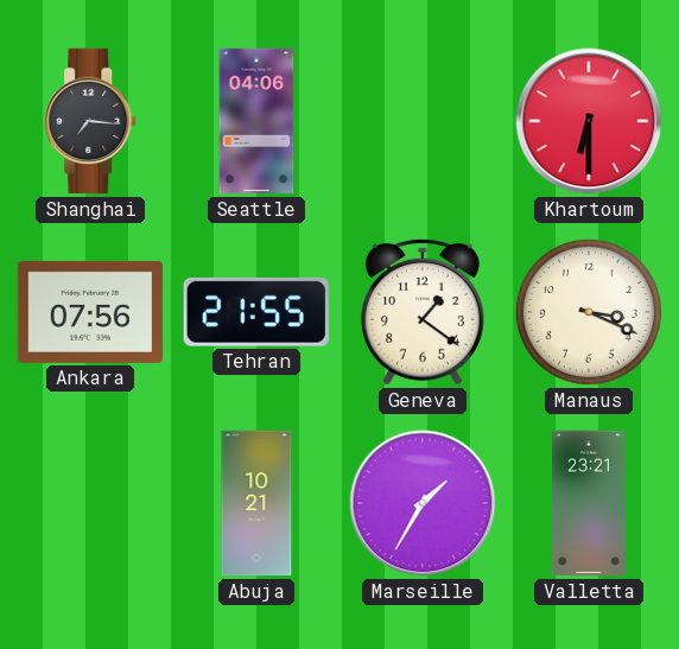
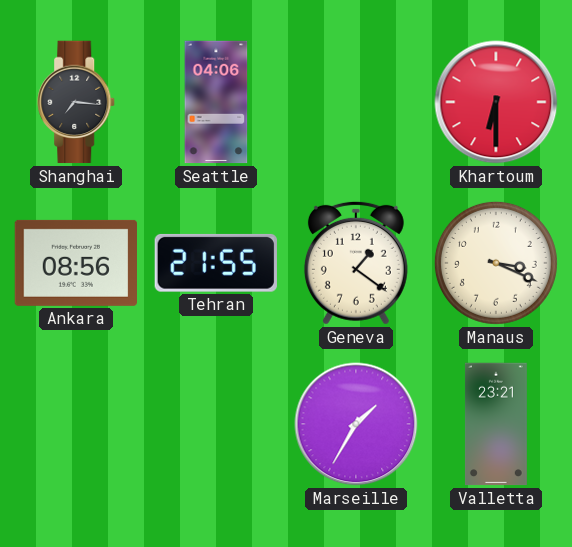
Ankara: 07:56 -> 08:56 (75, 263)
Abuja: 10:21 -> none (256, 503)
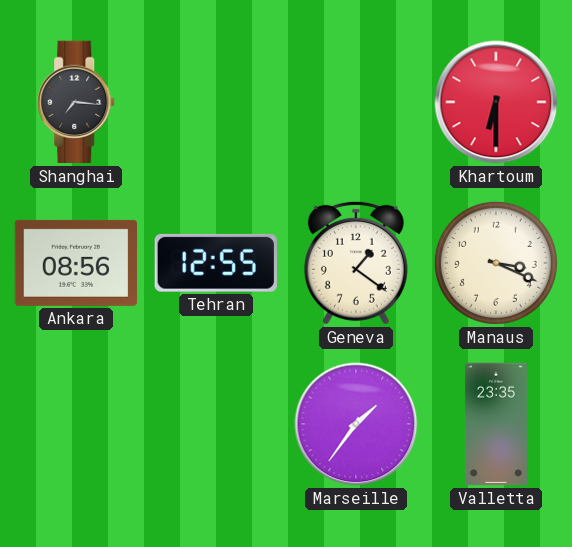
Seattle: 04:06 -> none (216, 102)
Tehran: 21:55 -> 12:55 (216, 263)
Marseille: 1:35 -> 1:36 (356, 424)
Valletta: 23:21 -> 23:35 (496, 424)
